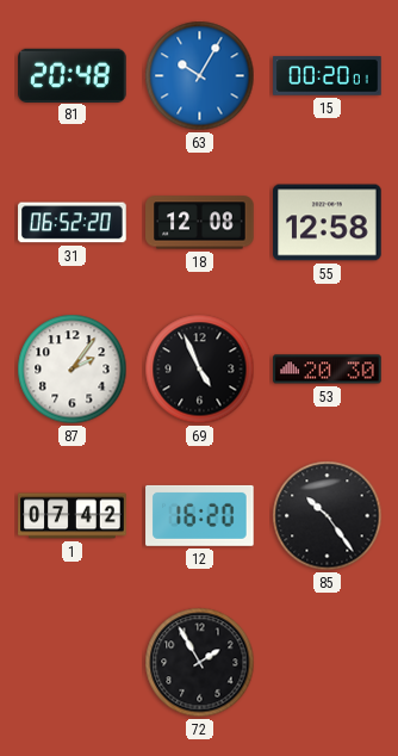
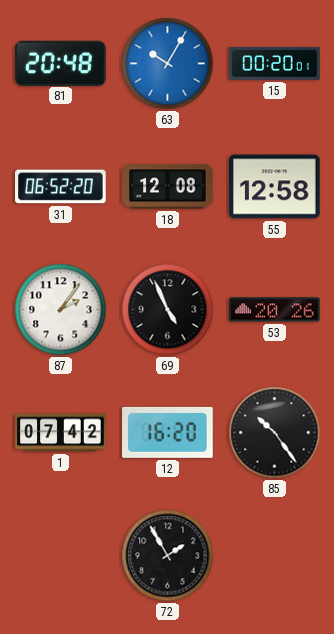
53: 20:30 -> 20:26 (275, 310)
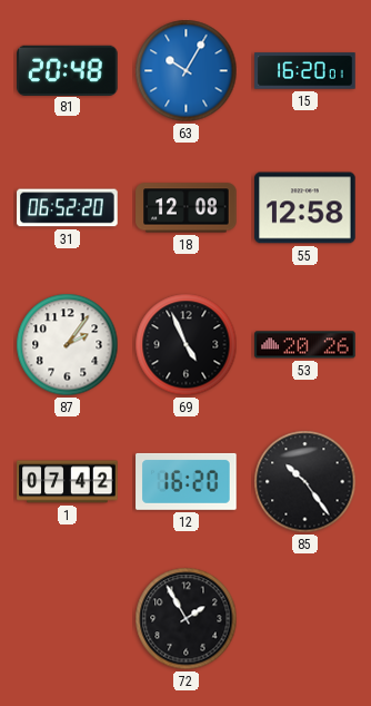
15: 00:20 -> 16:20 (305, 71)
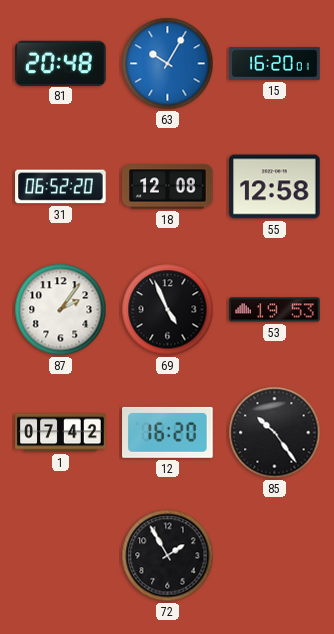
53: 20:26 -> 19:53 (275, 310)
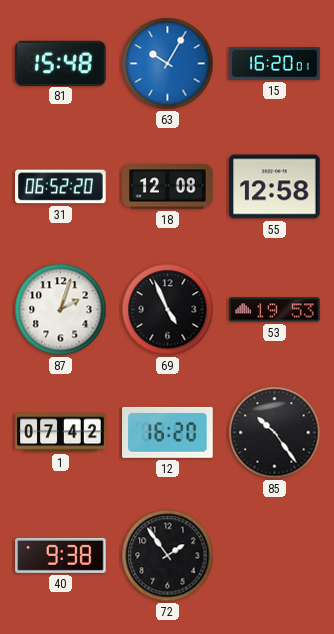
81: 20:48 -> 15:48 (61, 63)
87: 2:06 -> 2:03 (61, 310)
40: none -> 9:38 (61, 555)
72: 1:55 -> 1:54 (168, 556)
